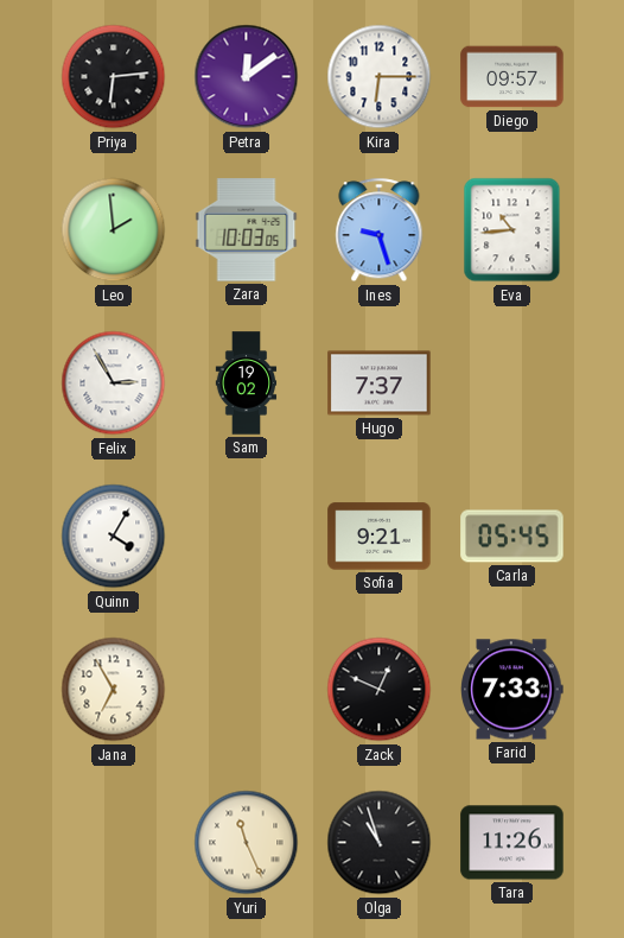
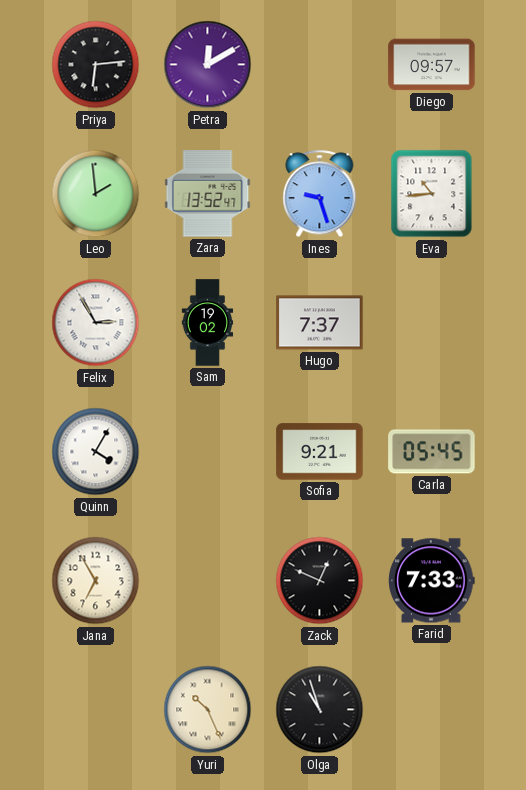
Petra: 12:09 -> 12:10 (208, 65)
Kira: 6:15 -> none (380, 77)
Zara: 10:03 -> 13:52 (208, 194)
Yuri: 11:26 -> 10:26 (208, 710)
Tara: 11:26 -> none (512, 843)
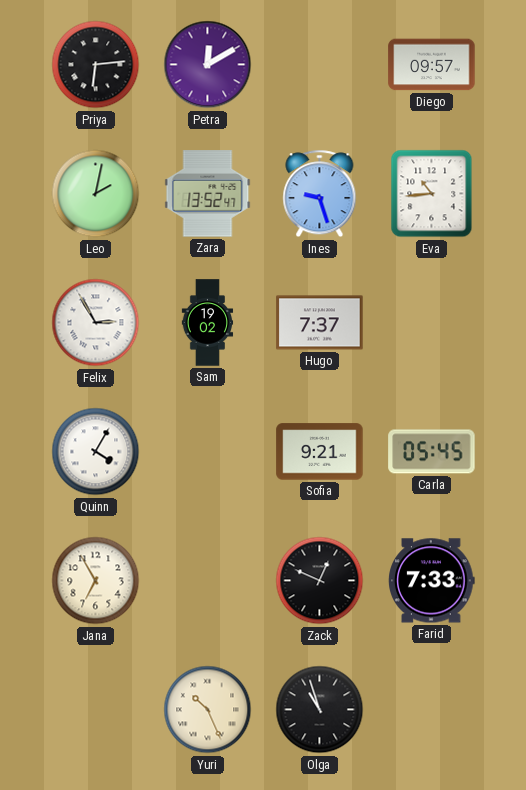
Leo: 1:59 -> 2:02 (96, 194)
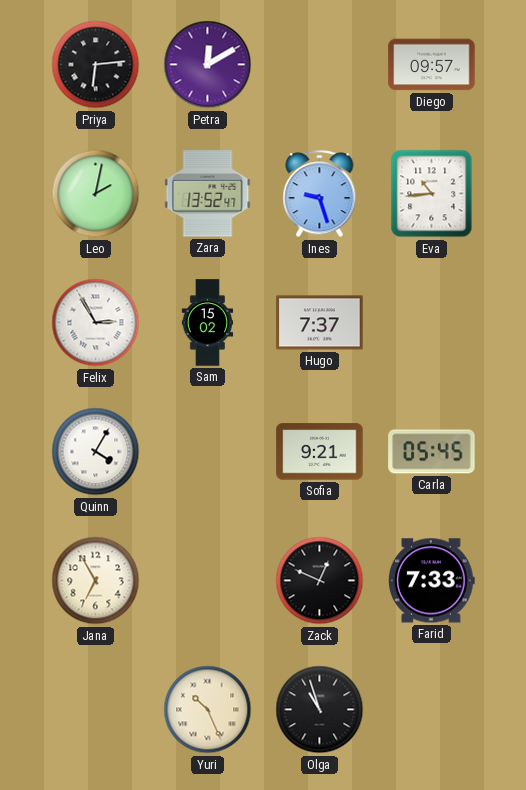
Sam: 19:02 -> 15:02 (208, 323)
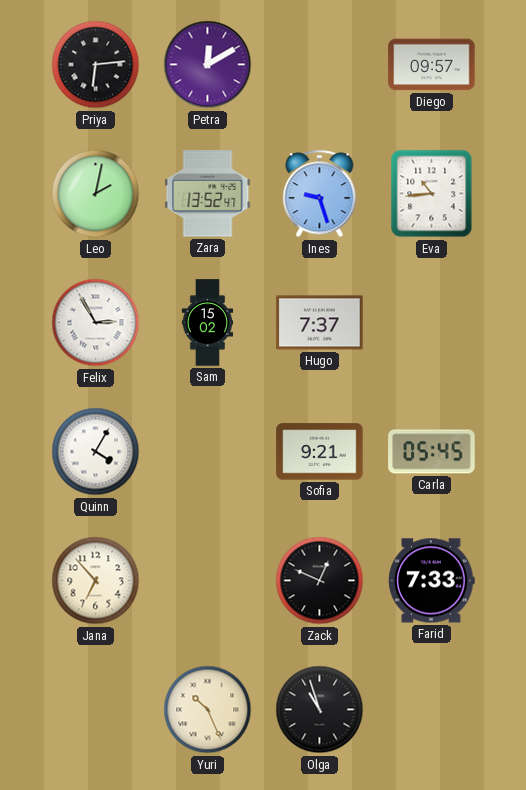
Jana: 6:55 -> 6:53 (96, 581)
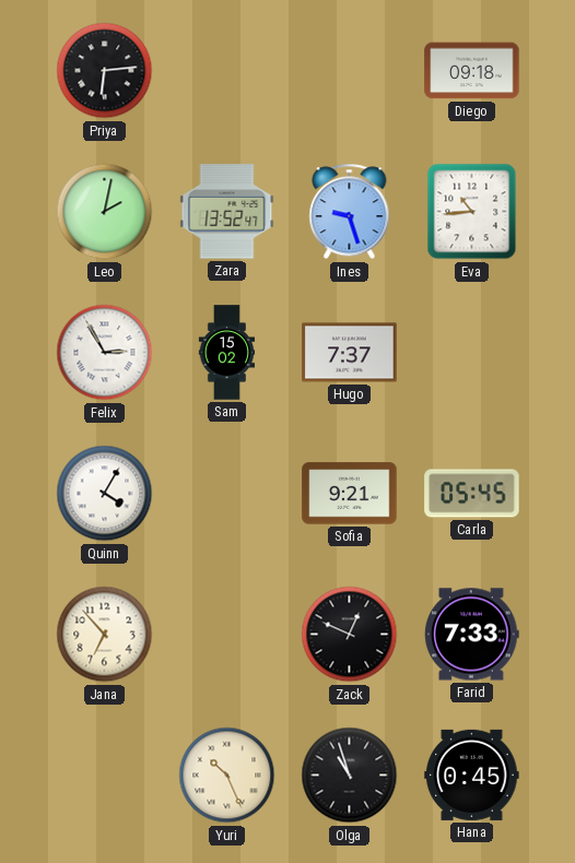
Petra: 12:10 -> none (208, 65)
Diego: 09:57 -> 09:18 (472, 71)
Hana: none -> 0:45 (472, 775)
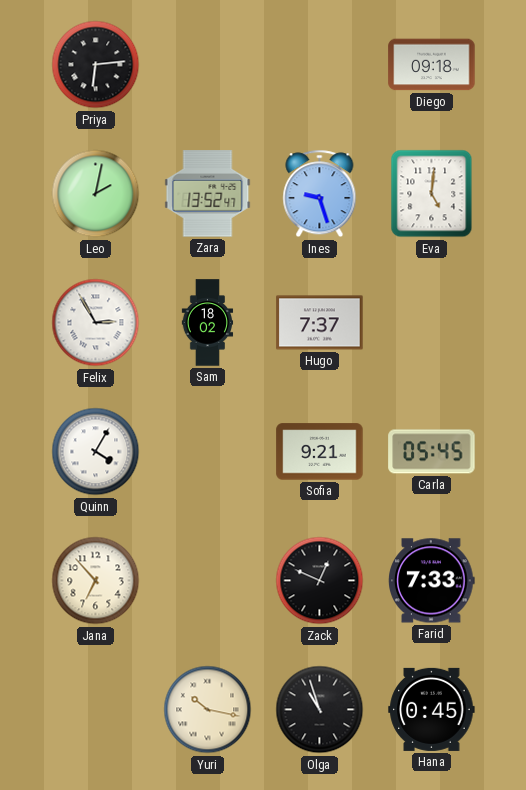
Eva: 10:44 -> 5:01 (432, 194)
Sam: 15:02 -> 18:02 (208, 323)
Yuri: 10:26 -> 10:17 (208, 710)
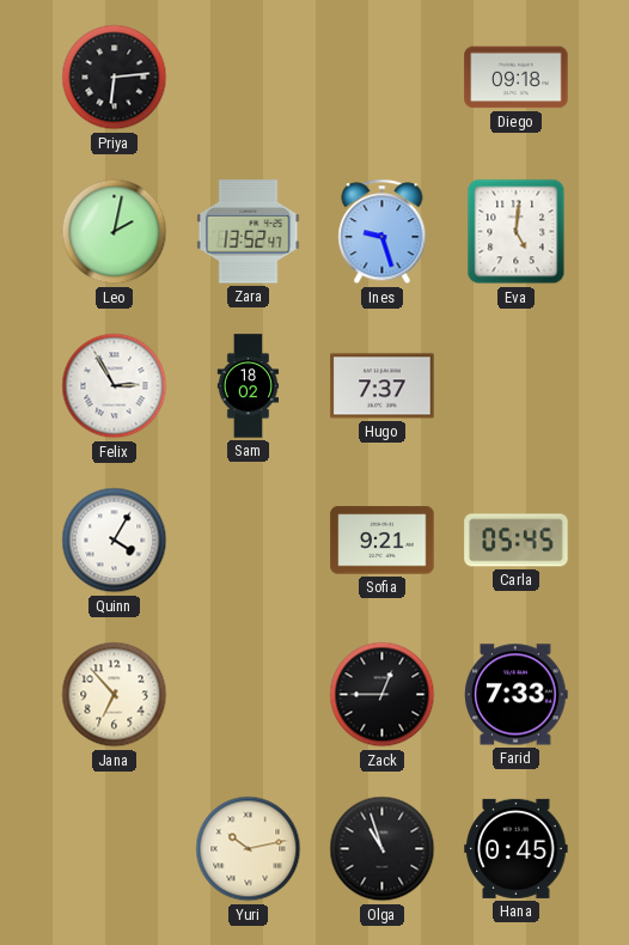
Zack: 12:49 -> 12:45 (383, 695)
Yuri: 10:17 -> 10:13 (249, 849)
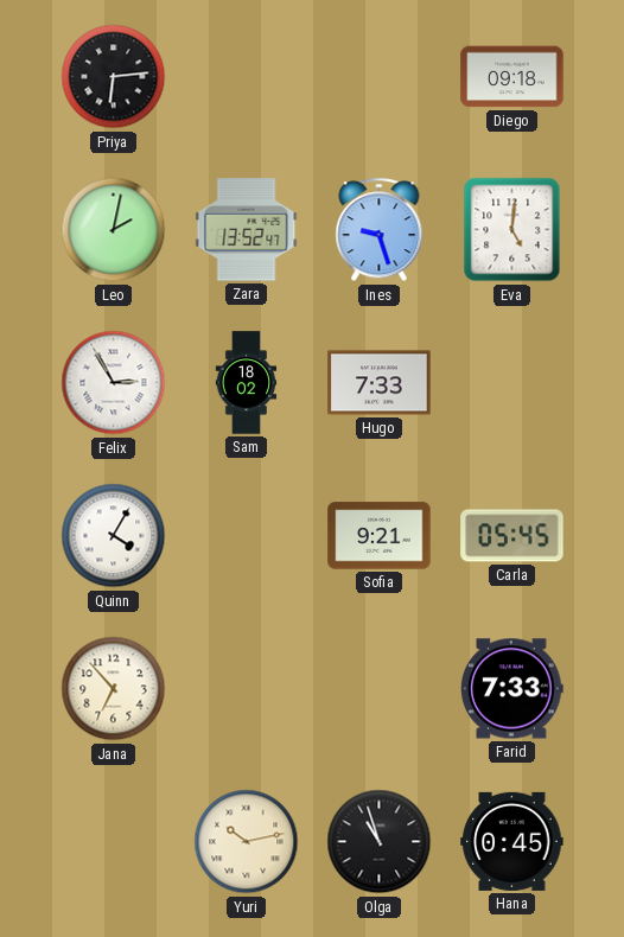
Hugo: 7:37 -> 7:33 (380, 383)
Zack: 12:45 -> none (383, 695)
